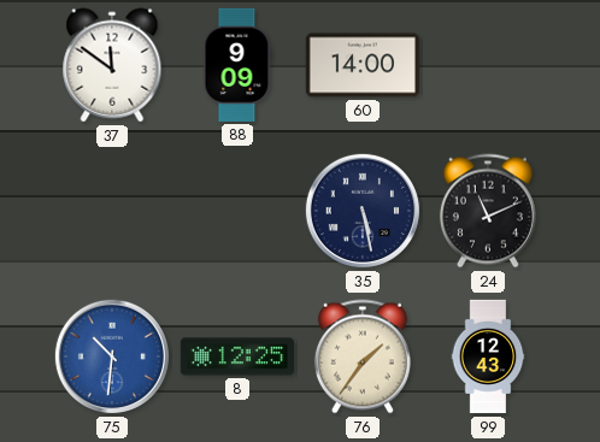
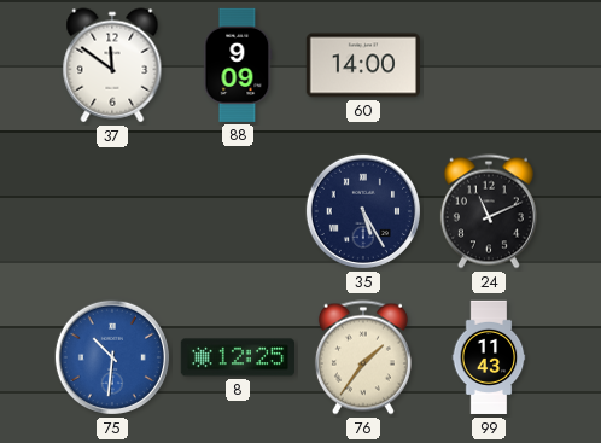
35: 5:28 -> 5:25 (363, 211)
99: 12:43 -> 11:43 (489, 357)
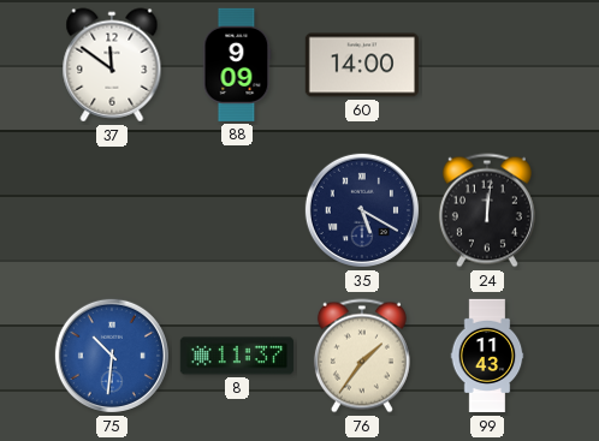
35: 5:25 -> 5:20 (362, 210)
24: 11:11 -> 12:01 (487, 210)
8: 12:25 -> 11:37 (237, 356)
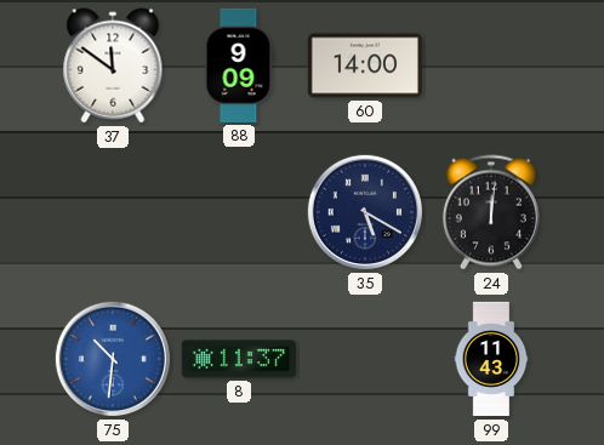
76: 1:36 -> none (362, 356)
